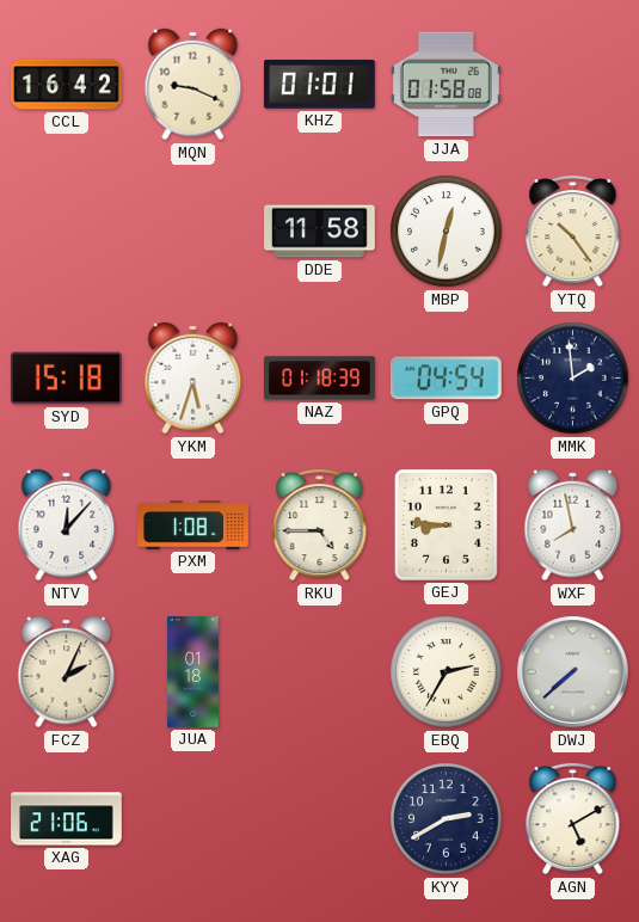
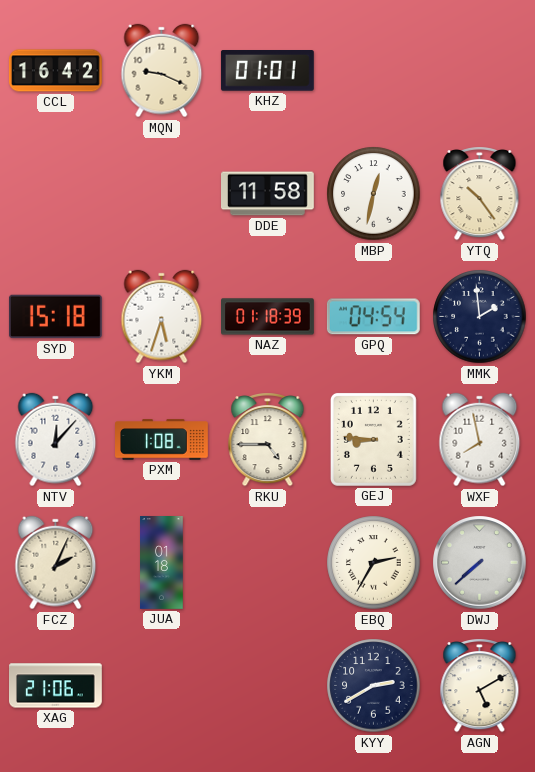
JJA: 01:58 -> none (446, 85)
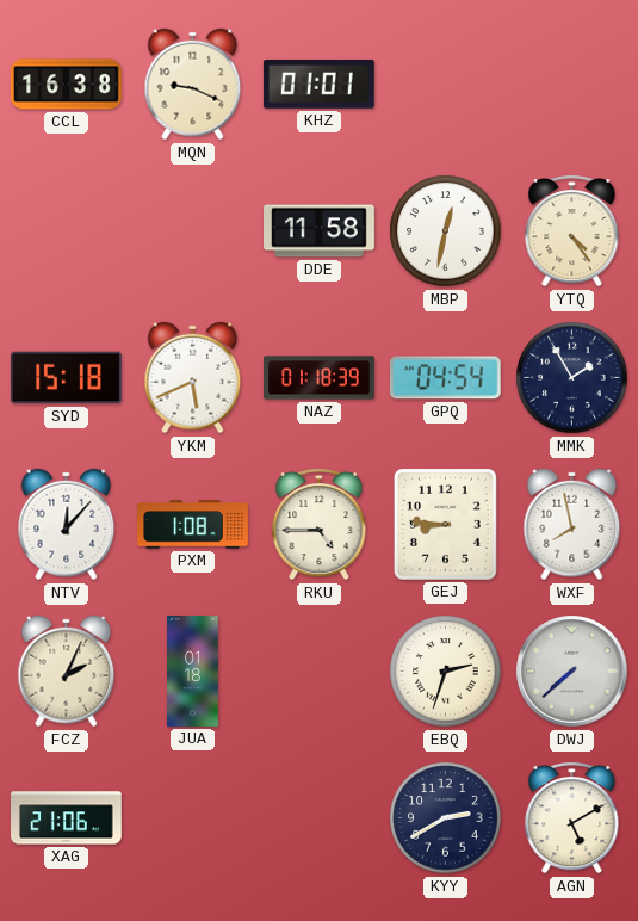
CCL: 16:42 -> 16:38 (67, 85)
YTQ: 10:24 -> 4:24 (572, 230)
YKM: 5:33 -> 5:41 (193, 378)
MMK: 1:59 -> 1:55 (572, 378)
EBQ: 2:35 -> 2:33 (446, 672)
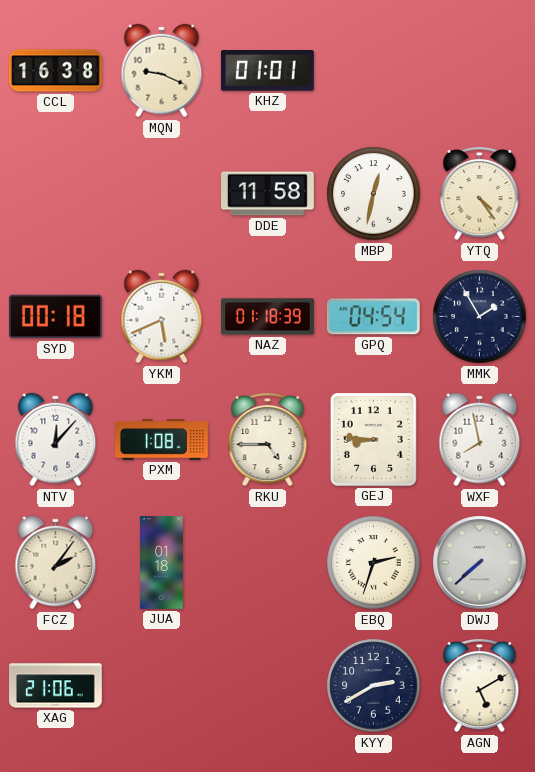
SYD: 15:18 -> 00:18 (55, 317)
FCZ: 2:04 -> 2:06 (56, 563)
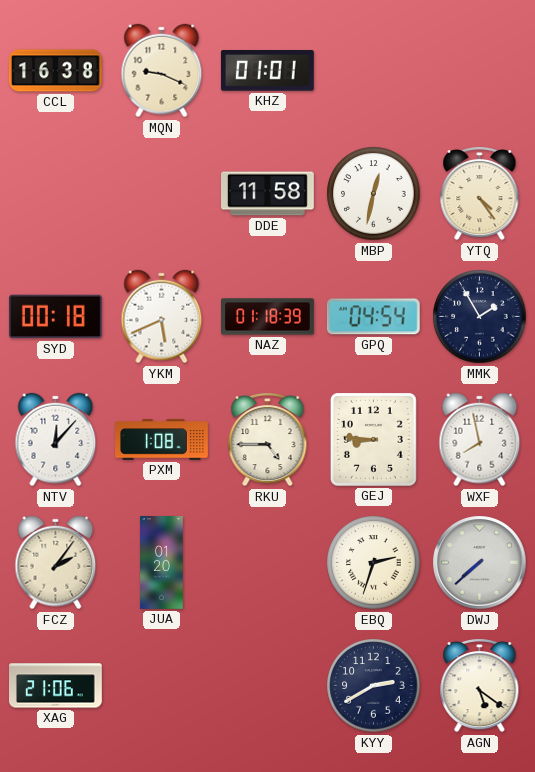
JUA: 01:18 -> 01:20 (162, 563)
AGN: 5:10 -> 5:21 (480, 685)
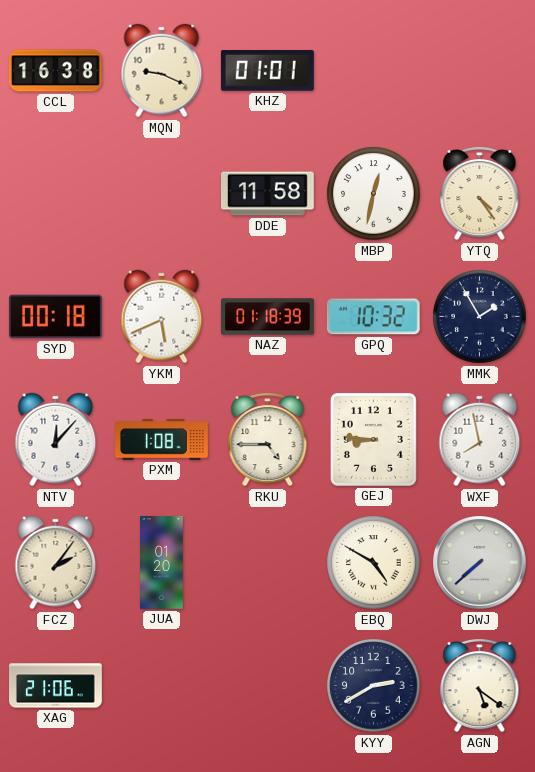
GPQ: 04:54 -> 10:32 (373, 317)
EBQ: 2:33 -> 4:50 (374, 563)
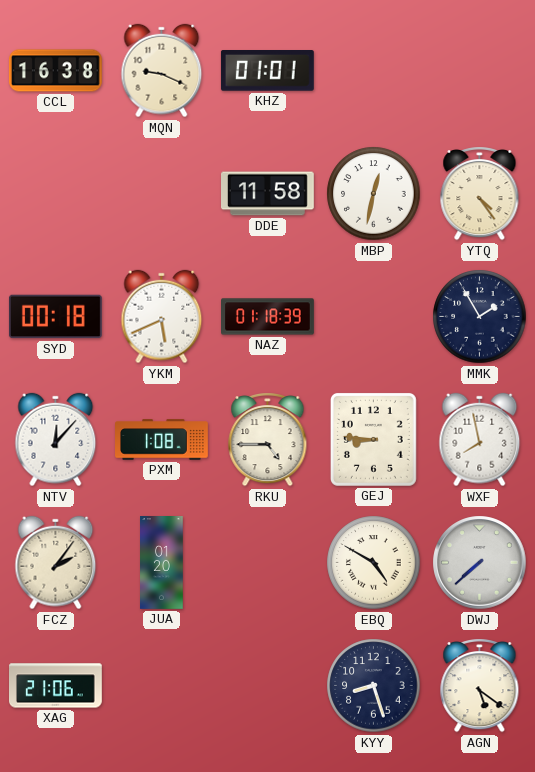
GPQ: 10:32 -> none (373, 317)
KYY: 2:40 -> 8:27 (374, 686)
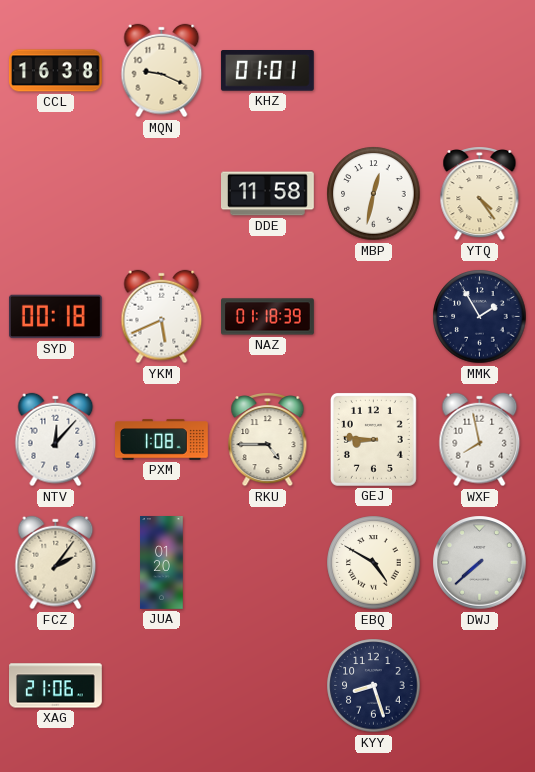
AGN: 5:21 -> none (480, 685)
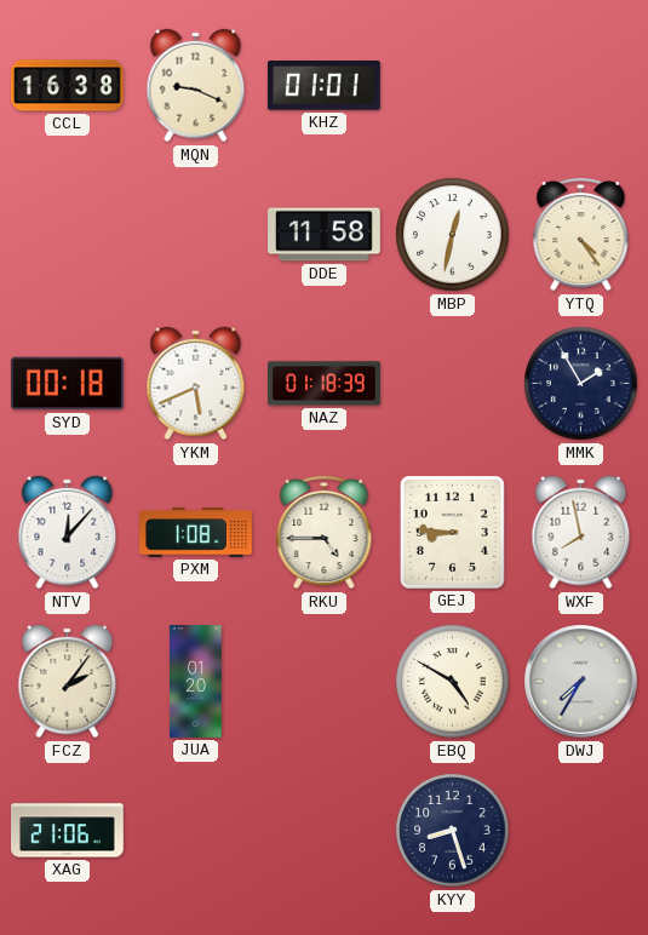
DWJ: 7:38 -> 7:35 (581, 682)
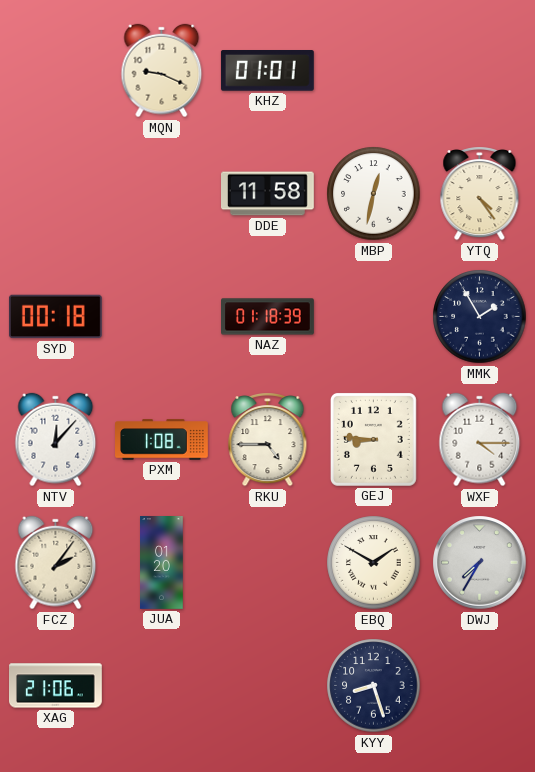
CCL: 16:38 -> none (68, 86)
YKM: 5:41 -> none (196, 384)
WXF: 7:58 -> 4:15 (480, 440)
EBQ: 4:50 -> 1:50 (374, 563)
